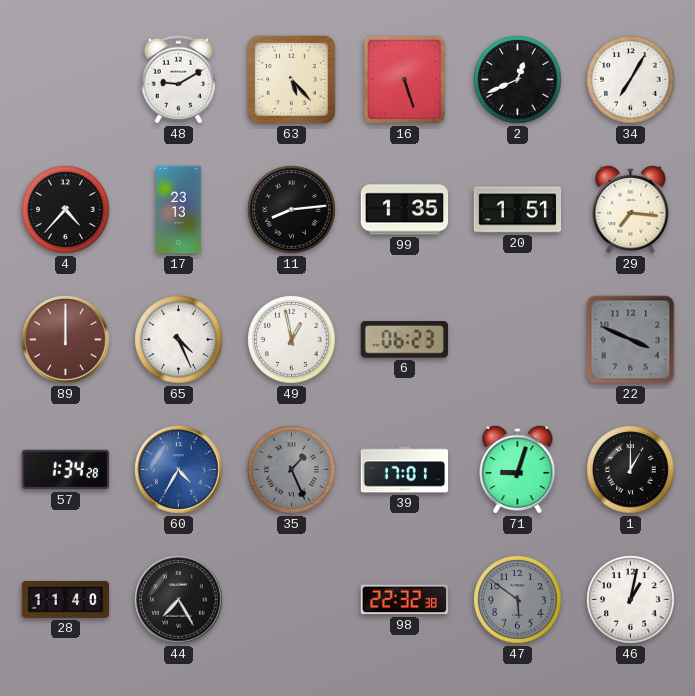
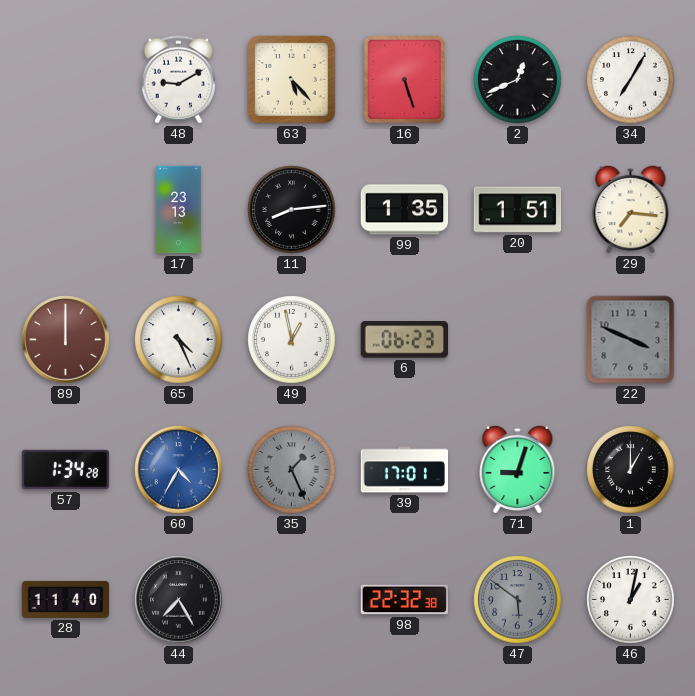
4: 4:37 -> none (66, 210)
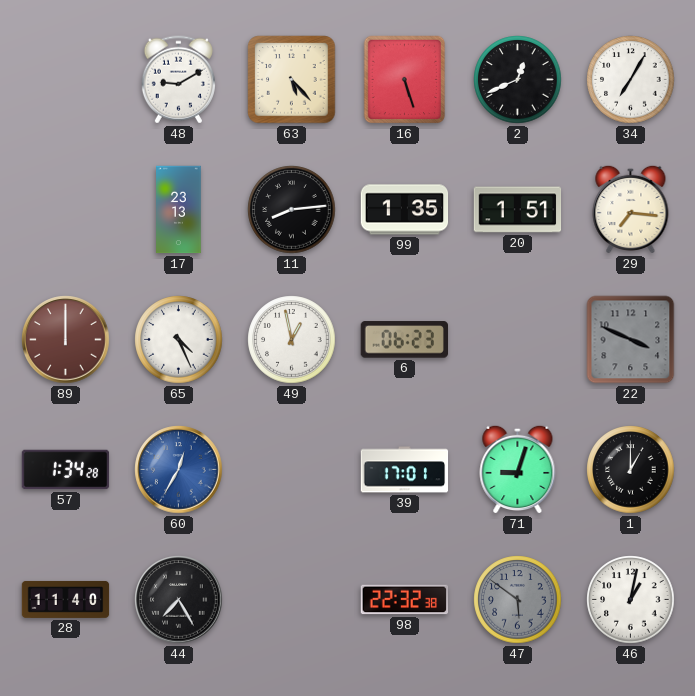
60: 4:35 -> 12:35 (179, 470)
35: 1:26 -> none (292, 470)
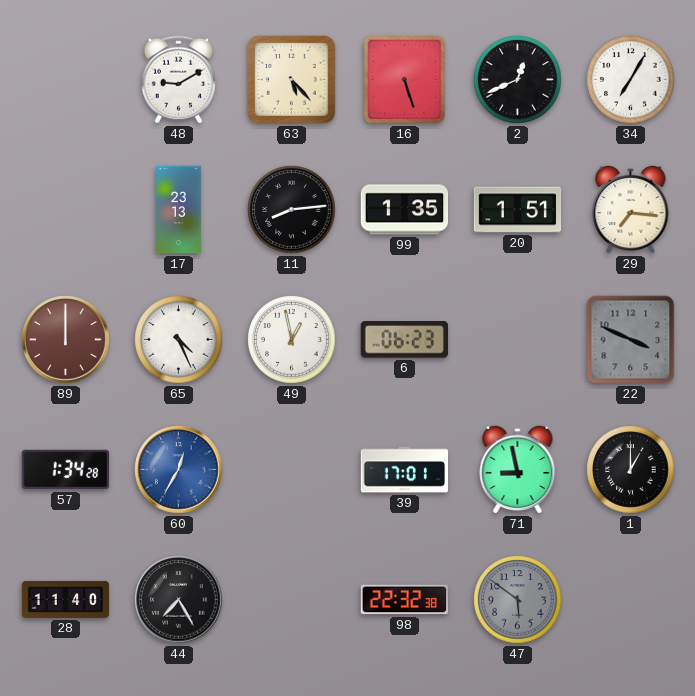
71: 9:03 -> 8:58 (518, 469)
46: 1:02 -> none (631, 600)
